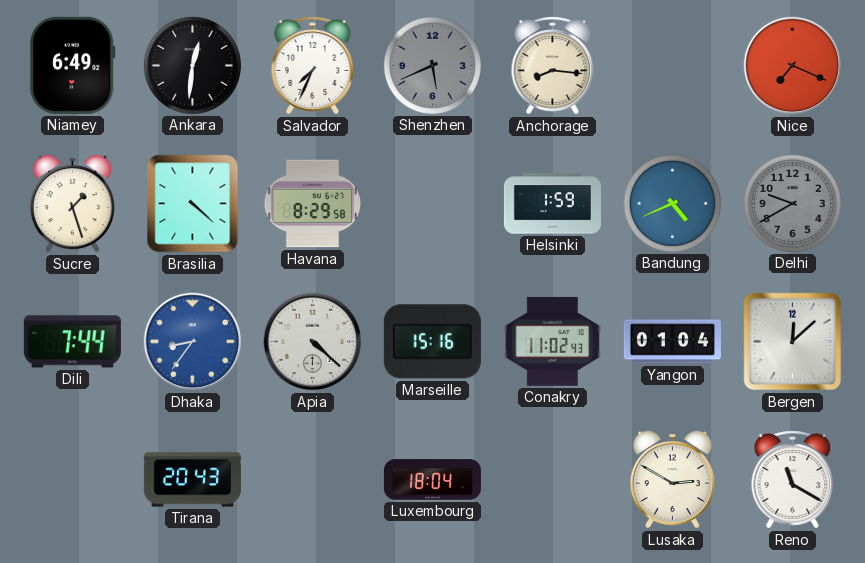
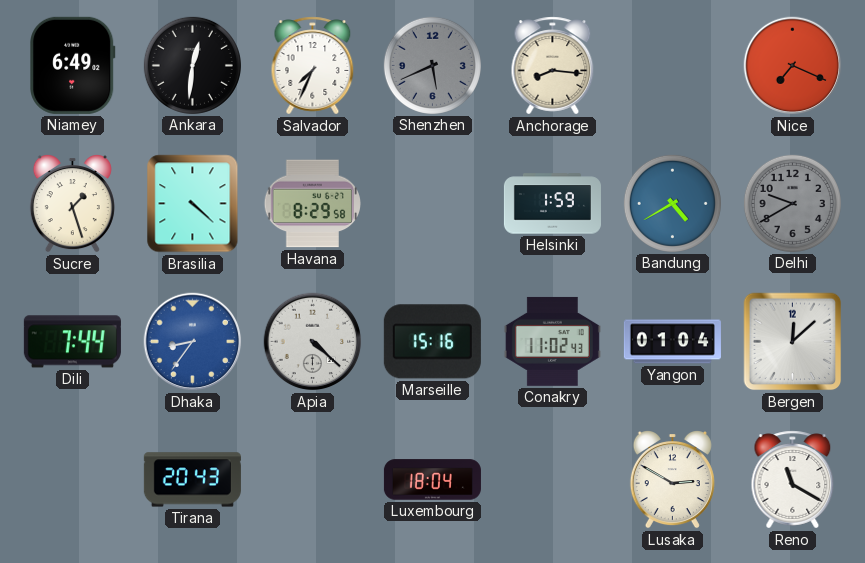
Bandung: 4:41 -> 4:40 (672, 203)
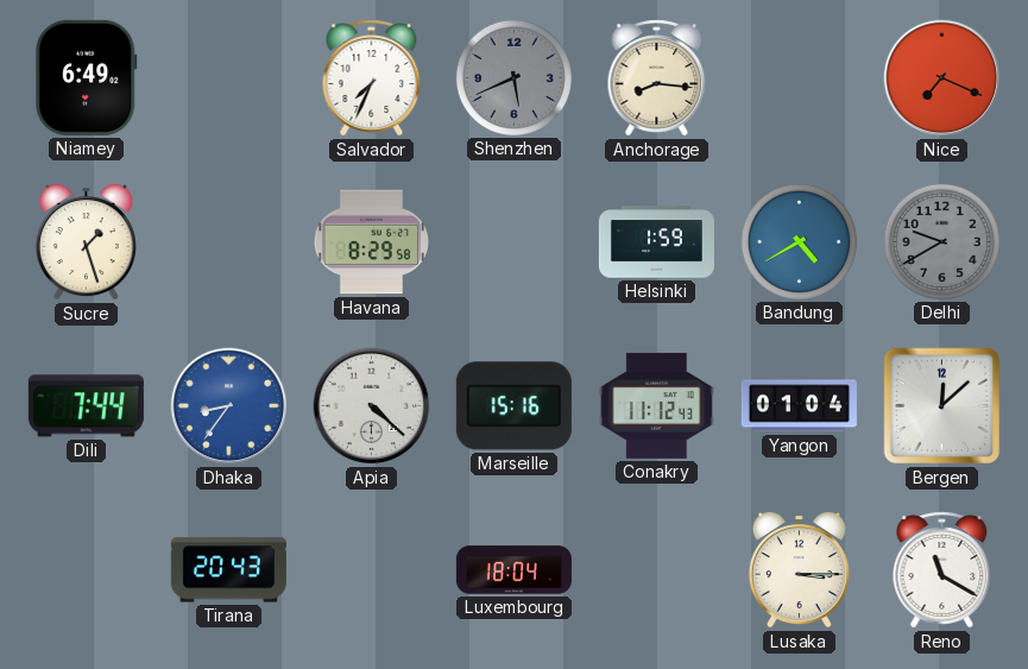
Ankara: 12:31 -> none (192, 65)
Brasilia: 4:22 -> none (193, 204)
Conakry: 11:02 -> 11:12 (656, 405)
Lusaka: 2:50 -> 3:15 (799, 570)
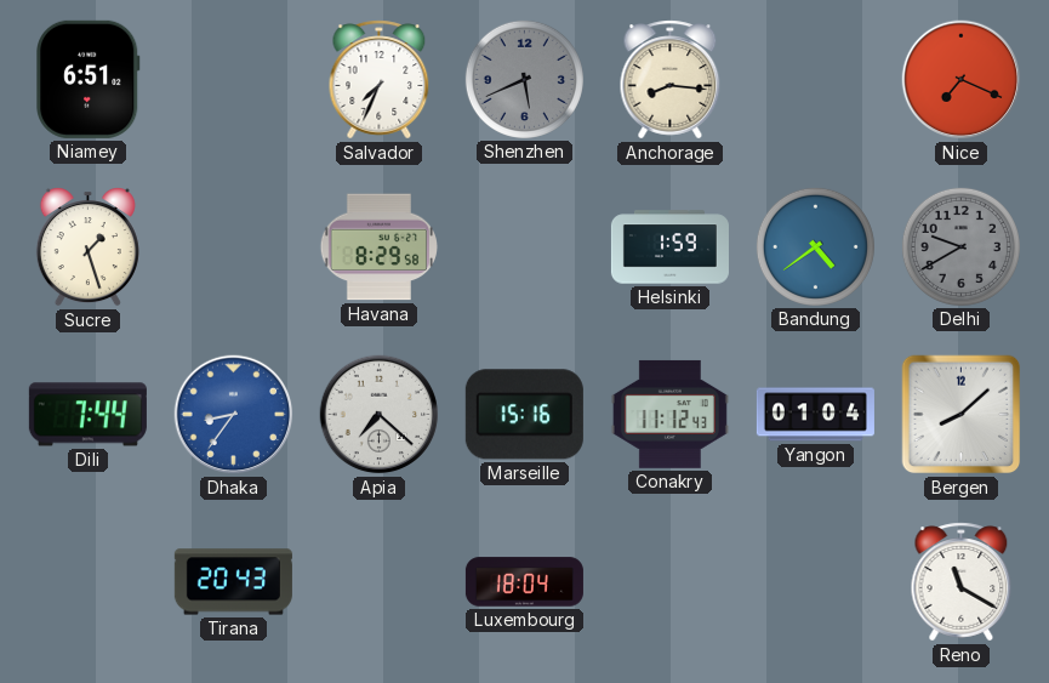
Niamey: 6:49 -> 6:51 (89, 79)
Bandung: 4:40 -> 4:39 (815, 246)
Apia: 4:22 -> 7:22 (380, 415)
Bergen: 12:08 -> 8:08 (962, 415)
Lusaka: 3:15 -> none (799, 570)
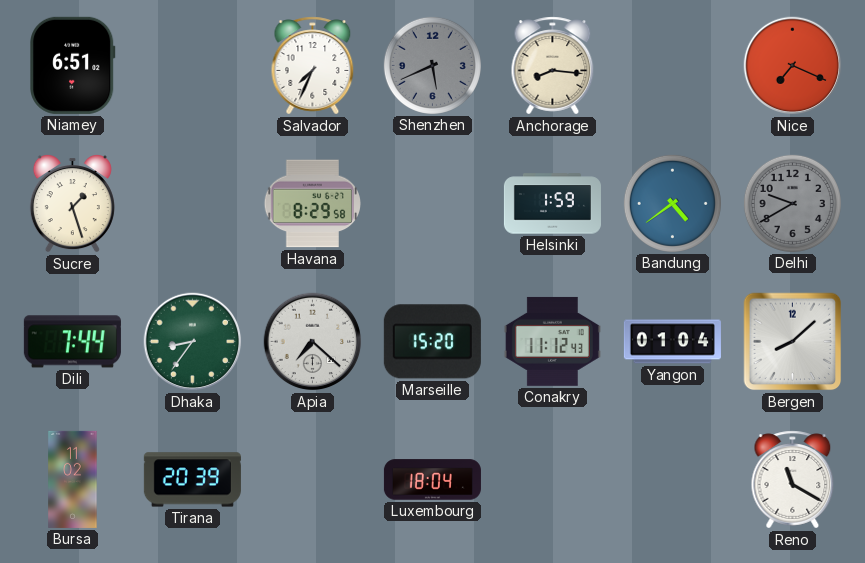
Dhaka dial: blue -> green (193, 342)
Marseille: 15:16 -> 15:20 (432, 342)
Bursa: none -> 11:02 (73, 479)
Tirana: 20:43 -> 20:39 (192, 480)
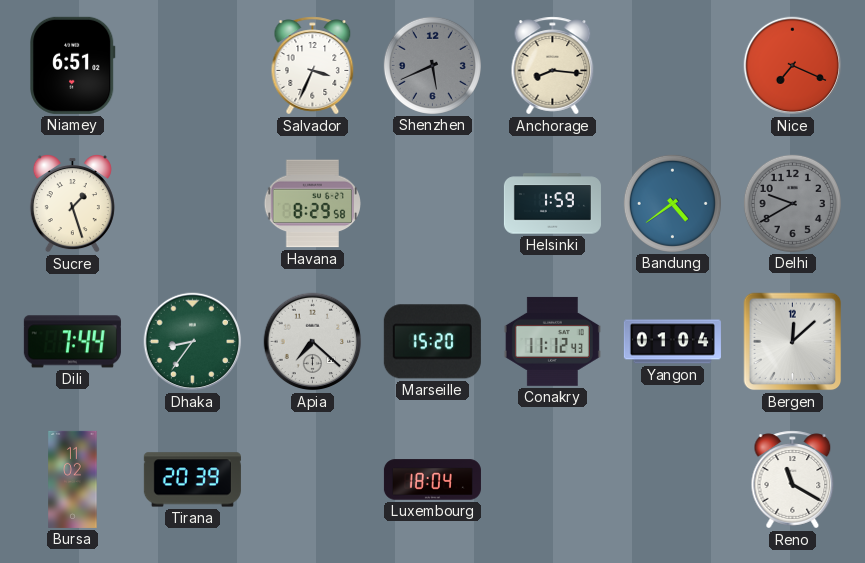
Salvador: 7:34 -> 3:34 (313, 66)
Bergen: 8:08 -> 12:08 (793, 342)
